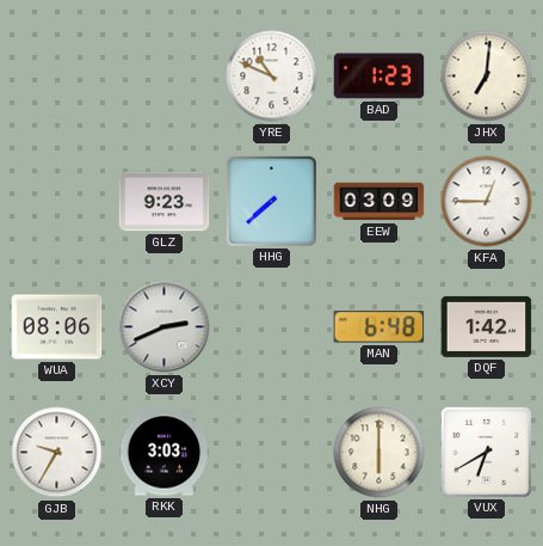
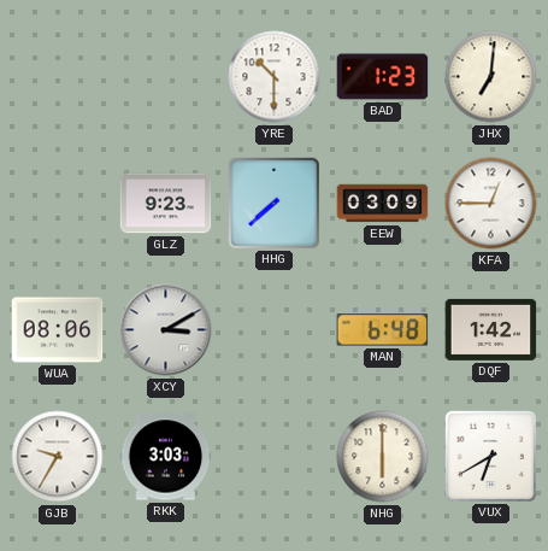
YRE: 10:49 -> 10:30 (275, 77)
XCY: 2:41 -> 3:10 (166, 330)
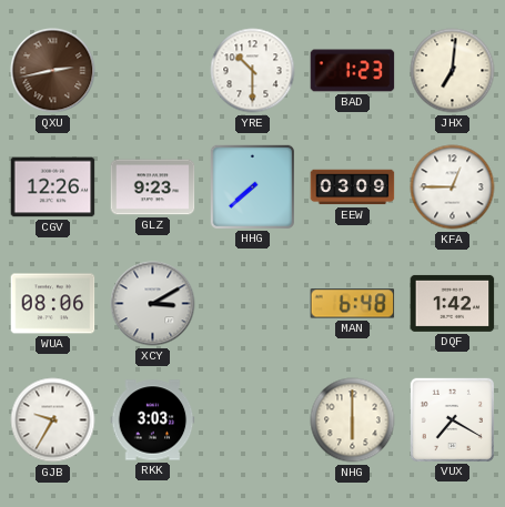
QXU: none -> 2:43 (53, 71)
CGV: none -> 12:26 (53, 187)
VUX: 6:40 -> 7:20 (452, 419)
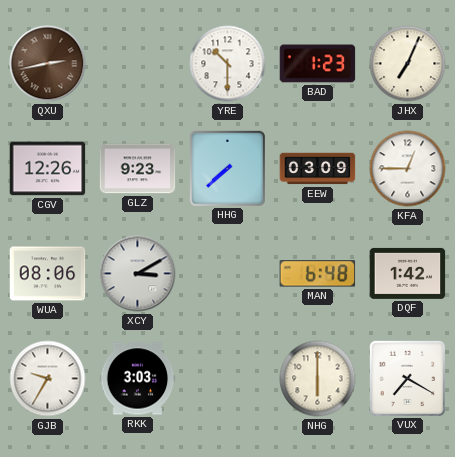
JHX: 7:01 -> 7:04 (408, 64)
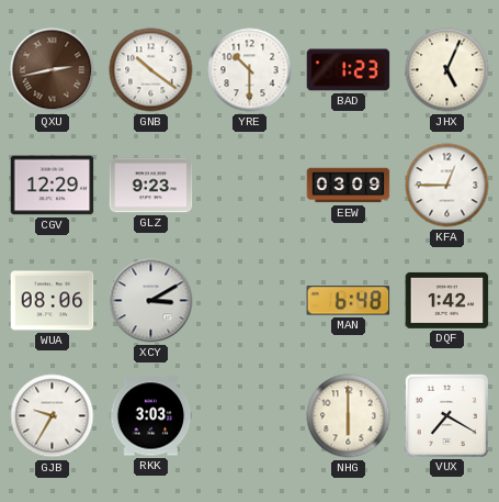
GNB: none -> 10:21 (151, 70)
JHX: 7:04 -> 5:04 (447, 70)
CGV: 12:26 -> 12:29 (53, 186)
HHG: 7:38 -> none (227, 168)
